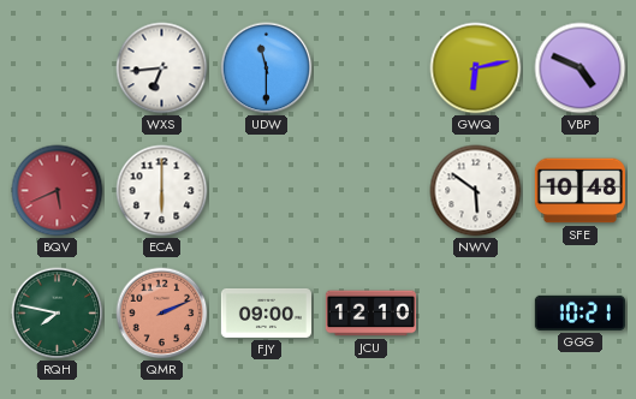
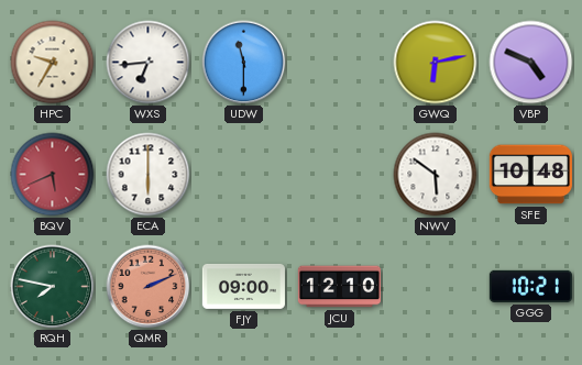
HPC: none -> 9:35 (53, 63)
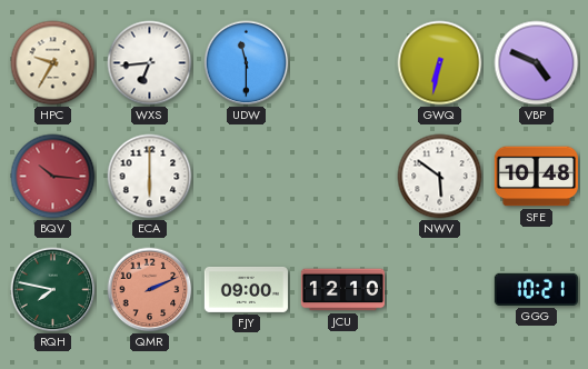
GWQ: 6:13 -> 6:32 (440, 63)
BQV: 5:41 -> 10:16 (53, 177)
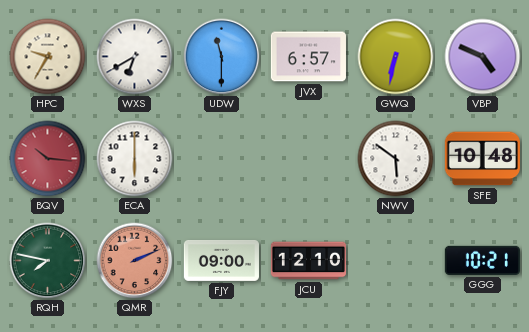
WXS: 6:44 -> 6:40 (135, 57)
JVX: none -> 6:57 (308, 57)
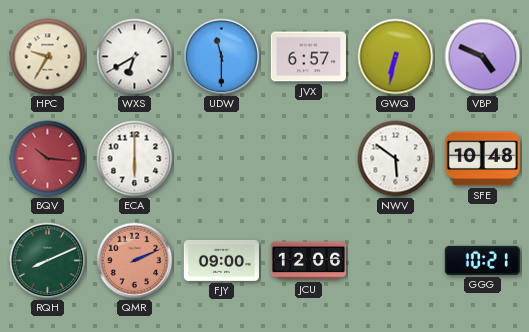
RQH: 7:47 -> 8:11 (48, 261)
JCU: 12:10 -> 12:06 (308, 261)
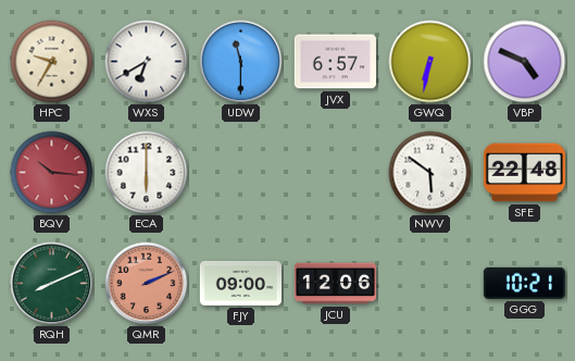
SFE: 10:48 -> 22:48 (524, 173)
